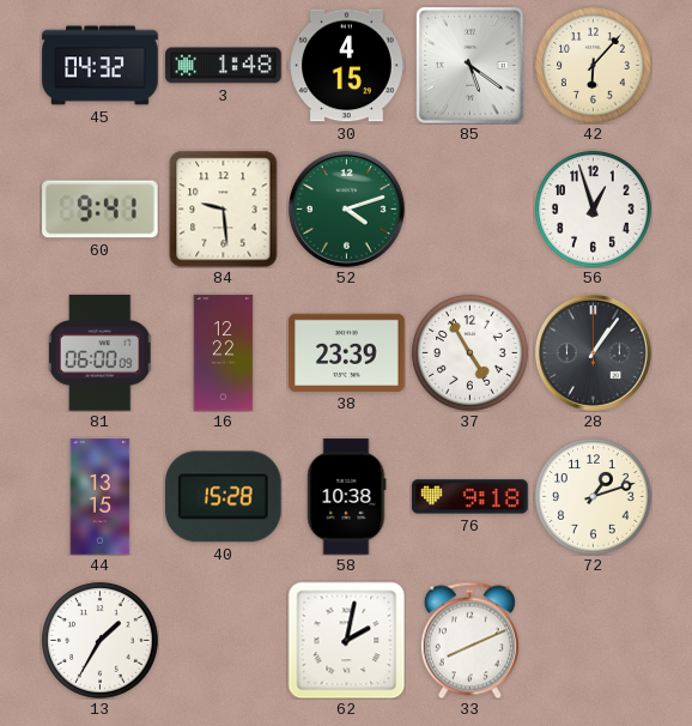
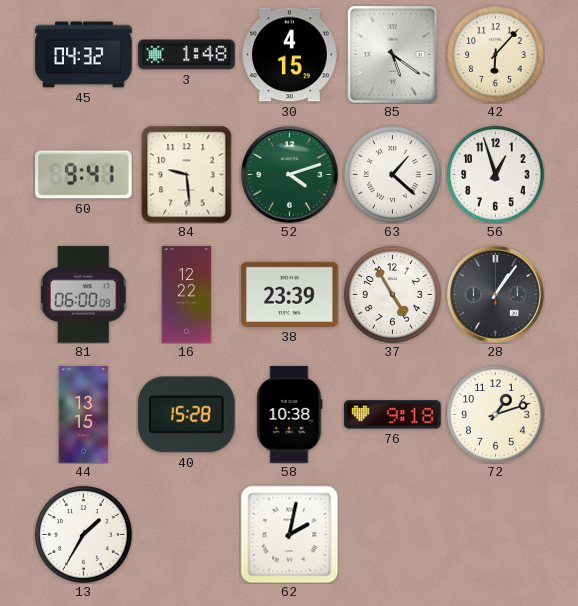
63: none -> 1:22 (393, 175)
33: 8:11 -> none (469, 640)
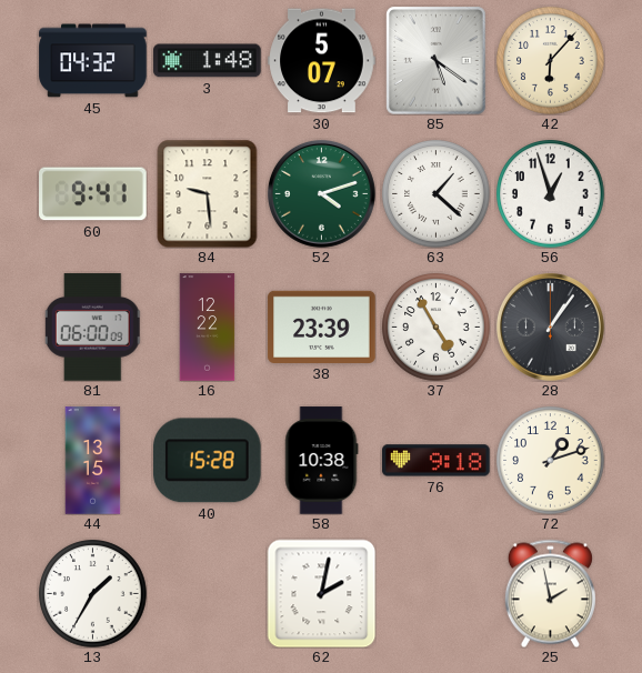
30: 4:15 -> 5:07 (322, 61)
25: none -> 1:58 (550, 593)
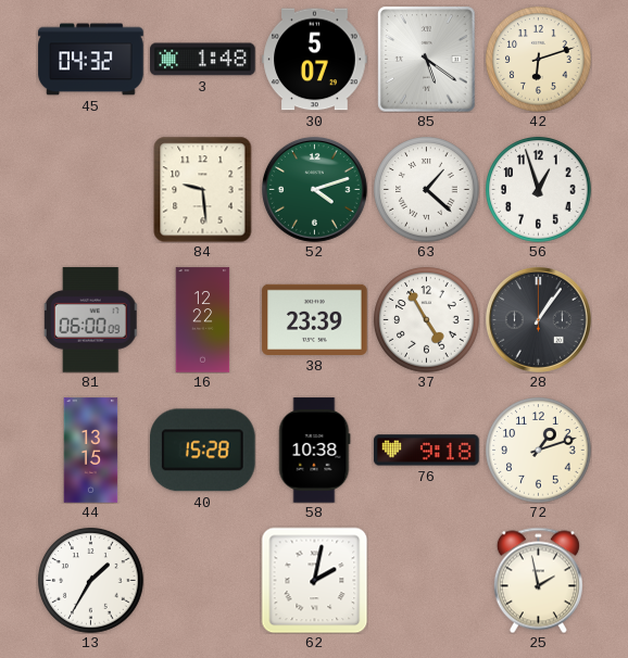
42: 6:07 -> 6:12 (539, 60)
60: 9:41 -> none (93, 194)
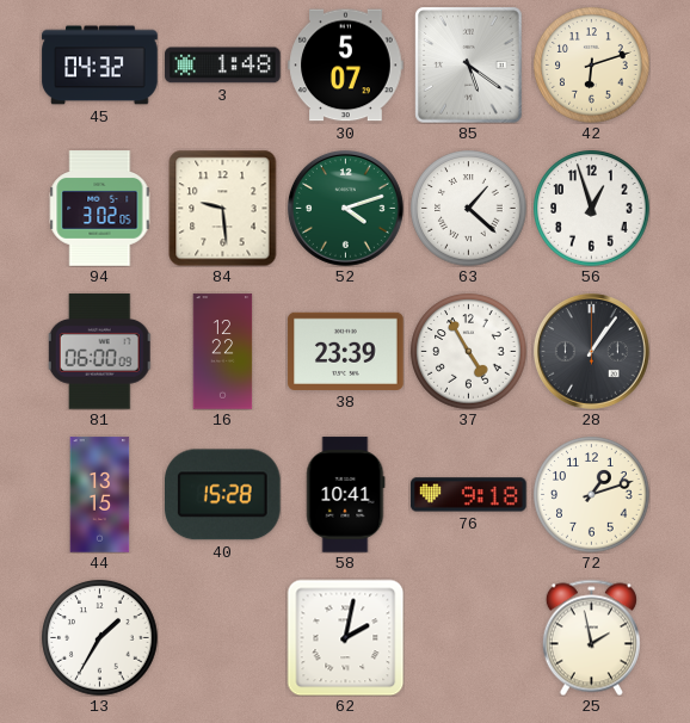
94: none -> 3:02 (100, 209)
58: 10:38 -> 10:41 (345, 495)
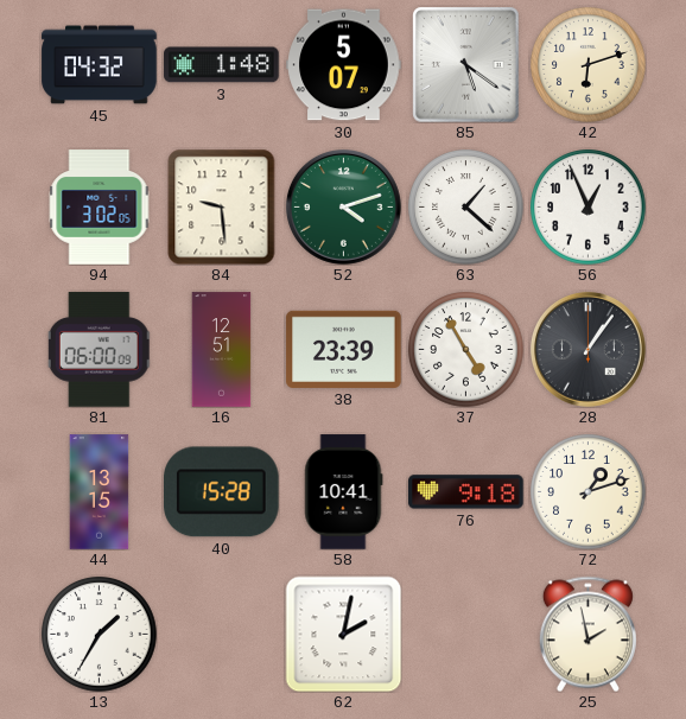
56: 12:57 -> 12:56 (589, 208)
16: 12:22 -> 12:51 (222, 350)
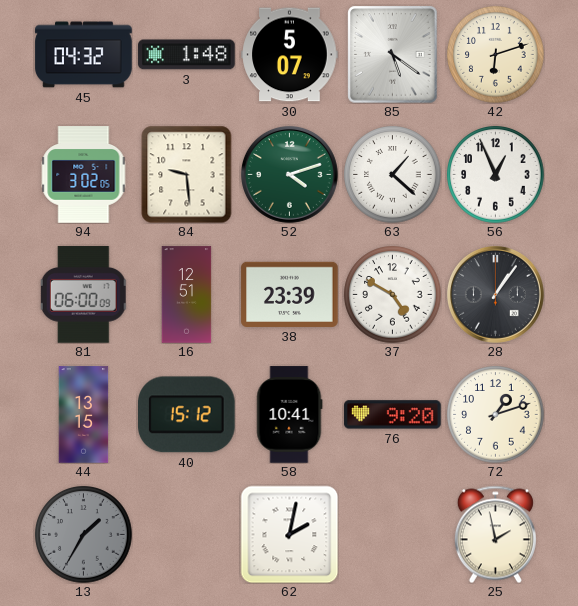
37: 4:55 -> 4:50 (393, 295)
40: 15:28 -> 15:12 (187, 415)
76: 9:18 -> 9:20 (393, 415)
13 dial: white -> grey (84, 535)
